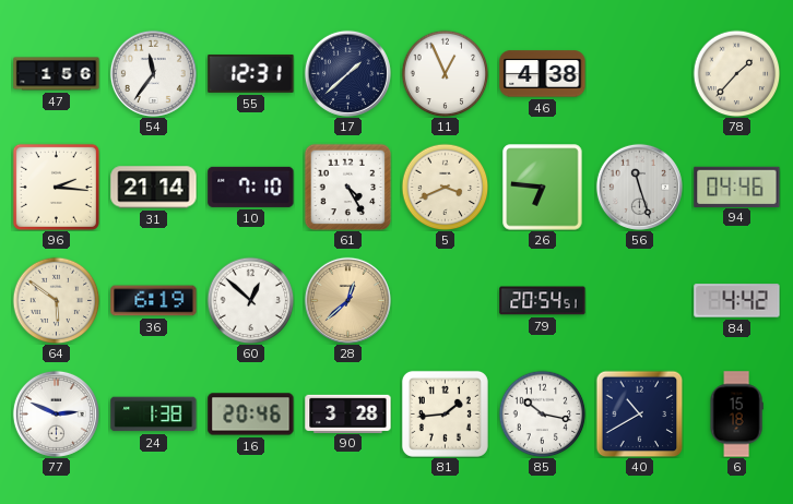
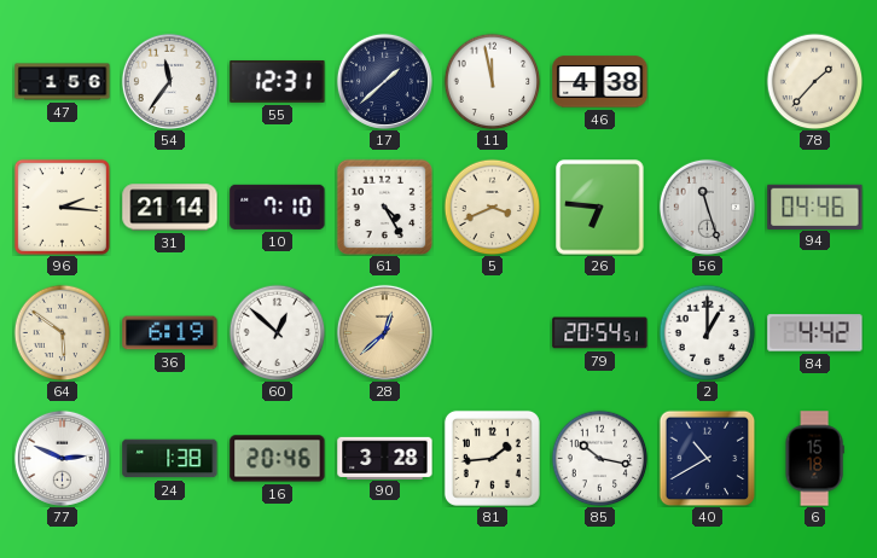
11: 12:56 -> 11:58 (492, 81)
2: none -> 1:00 (707, 332)
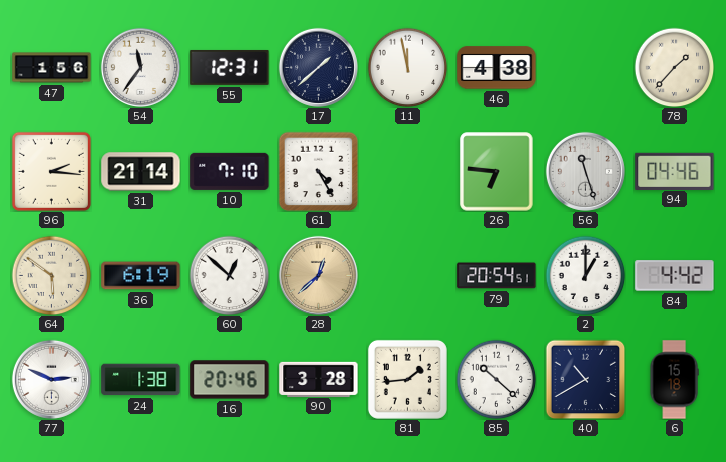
5: 3:41 -> none (492, 207)
85: 10:17 -> 10:22 (496, 379)
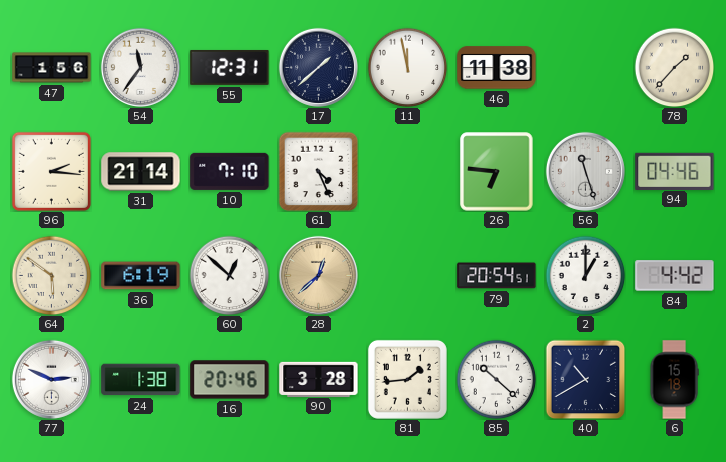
46: 4:38 -> 11:38 (497, 68)
61: 4:25 -> 4:26 (318, 171)
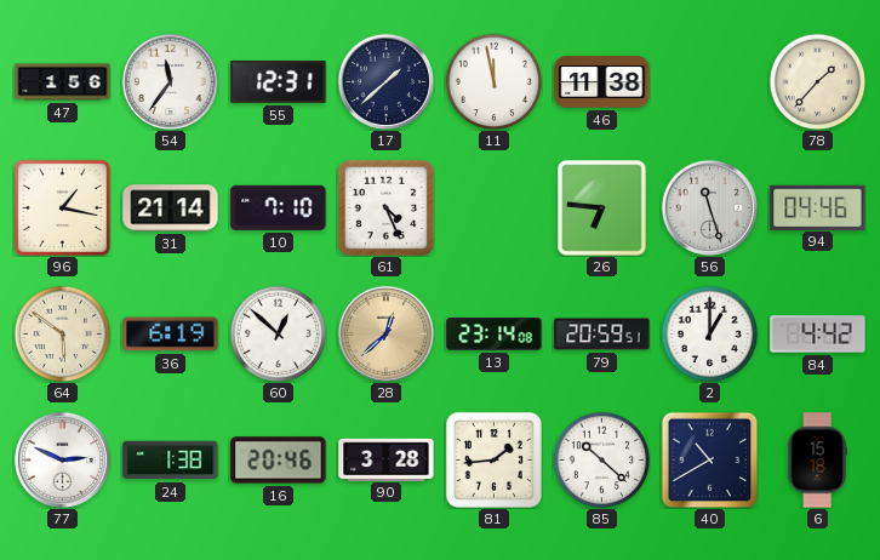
96: 2:16 -> 1:17 (62, 207)
13: none -> 23:14 (495, 335)
79: 20:54 -> 20:59 (602, 335)
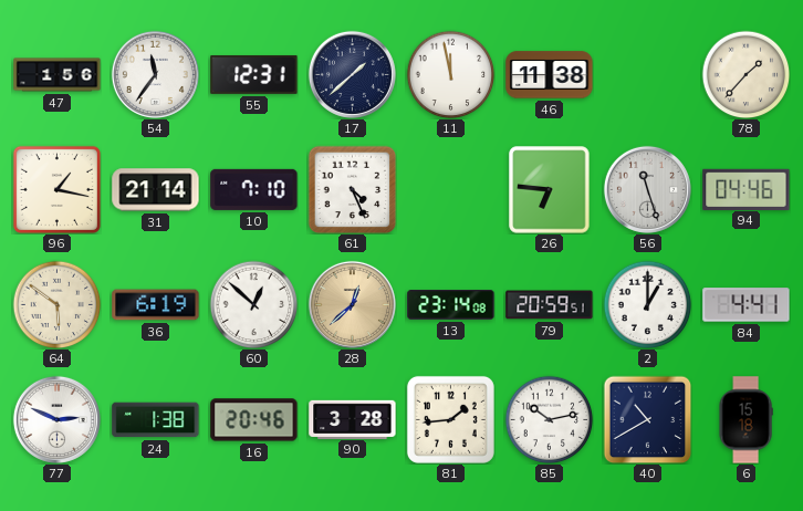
84: 4:42 -> 4:41 (747, 305)
85: 10:22 -> 10:13 (549, 419)
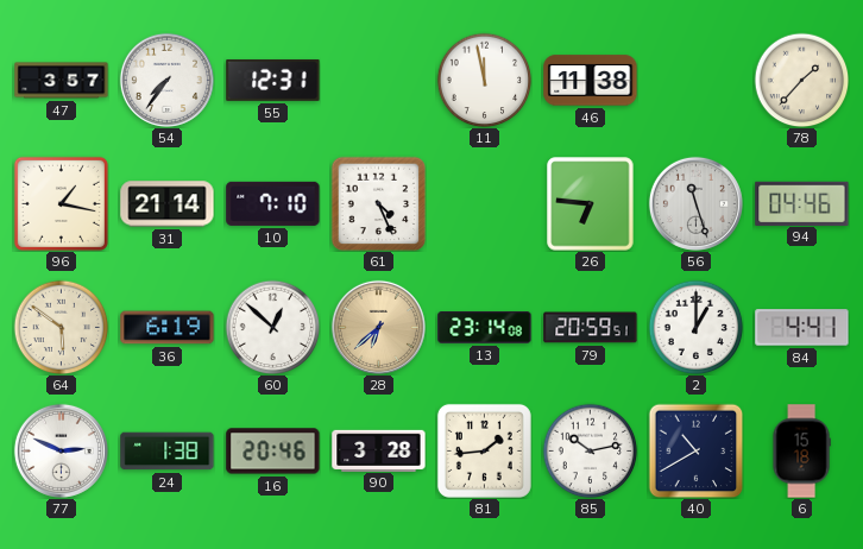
47: 1:56 -> 3:57 (62, 81)
54: 11:36 -> 7:36 (166, 80)
17: 1:38 -> none (352, 74)
28: 12:38 -> 6:38 (378, 327)
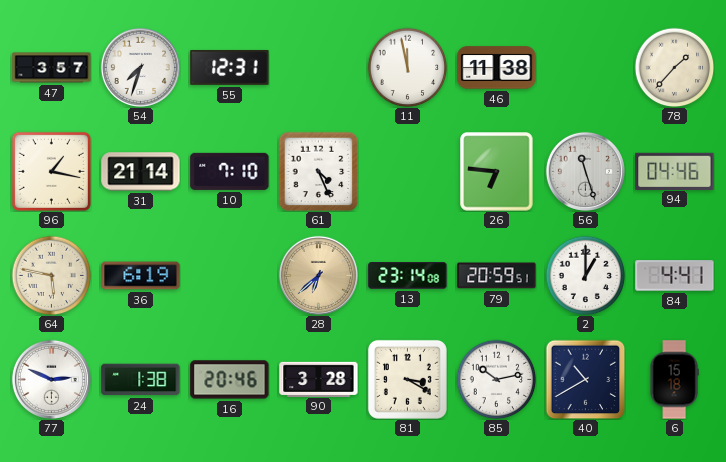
54: 7:36 -> 7:33 (140, 67)
64: 5:51 -> 5:47 (51, 275)
60: 12:52 -> none (272, 327)
81: 1:44 -> 3:20 (407, 379)
